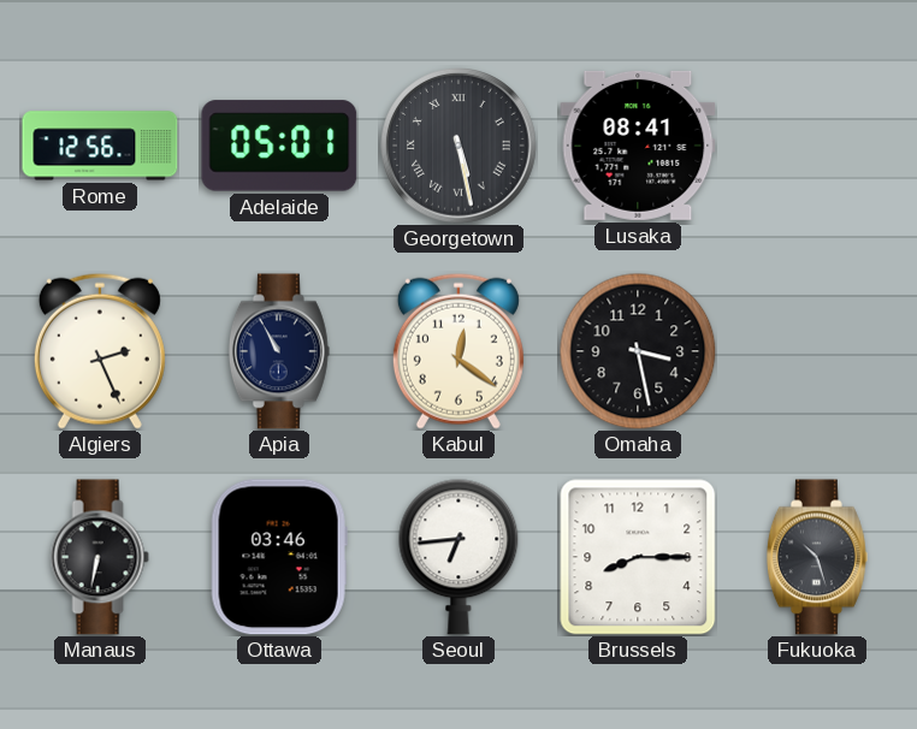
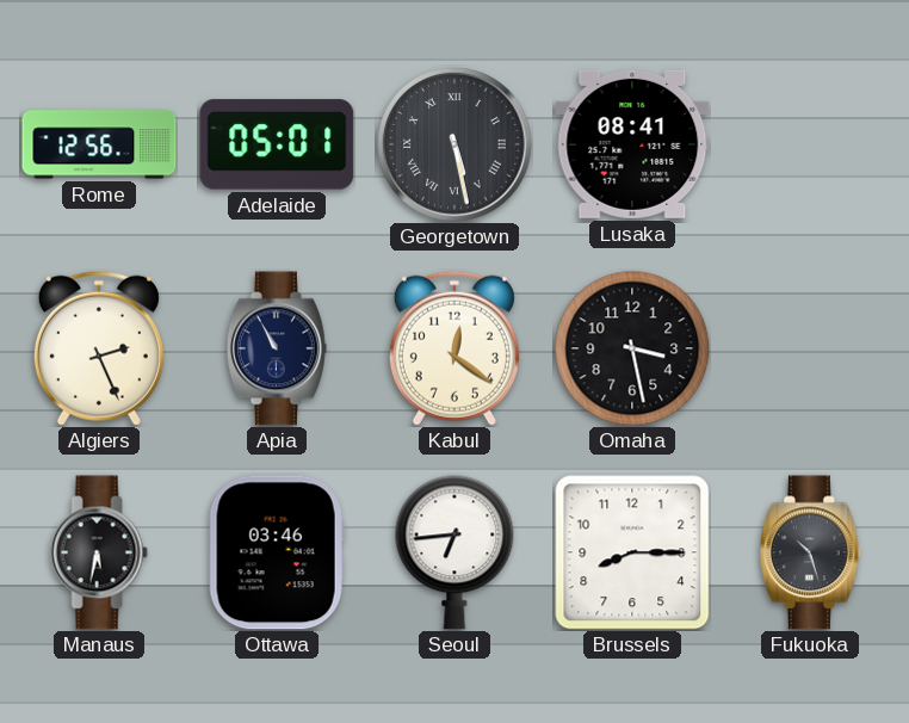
Manaus: 6:32 -> 5:32 (99, 552)
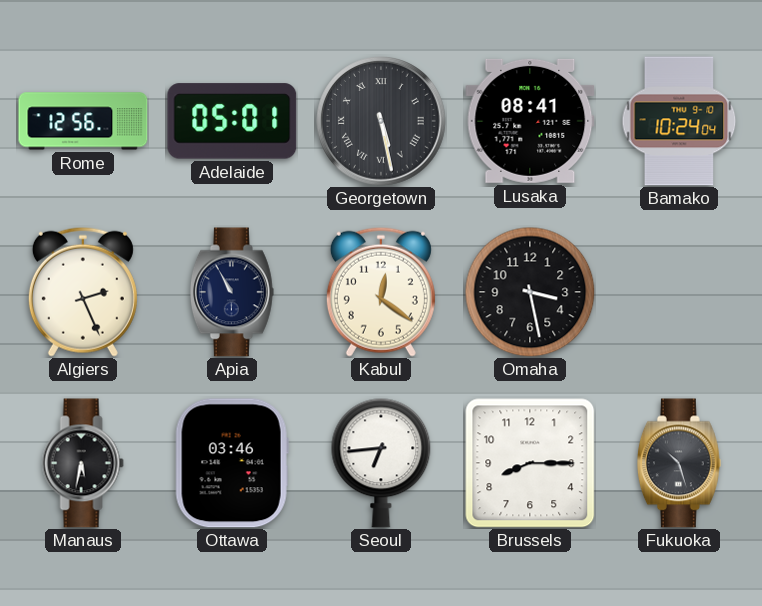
Bamako: none -> 10:24 (679, 121)
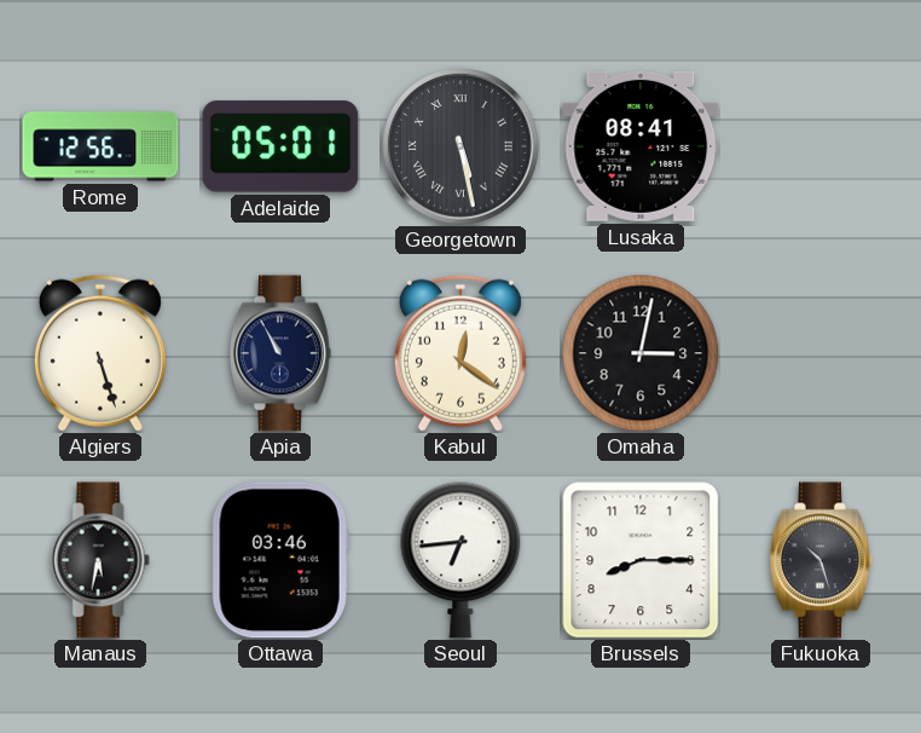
Bamako: 10:24 -> none (679, 121)
Algiers: 2:26 -> 5:27 (100, 353)
Omaha: 3:28 -> 3:02 (641, 353)
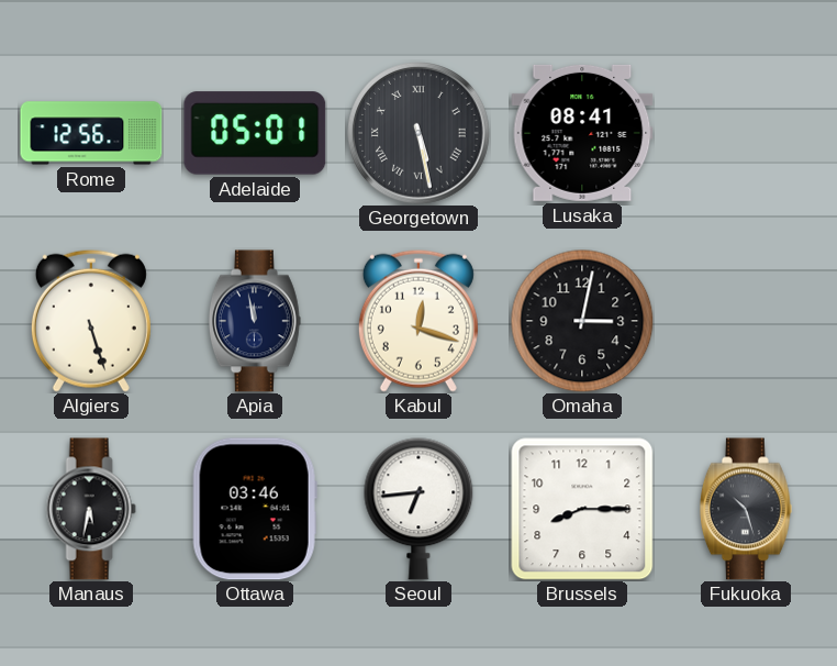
Apia: 10:55 -> 11:58 (255, 321)
Kabul: 12:21 -> 12:18 (418, 321)
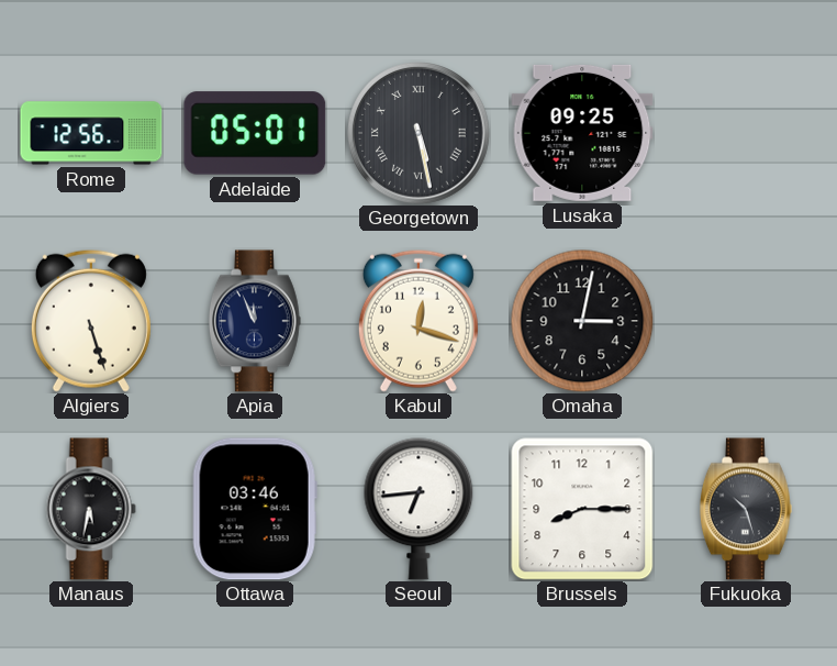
Lusaka: 08:41 -> 09:25 (582, 133)
Apia: 11:58 -> 11:56 (255, 321)
